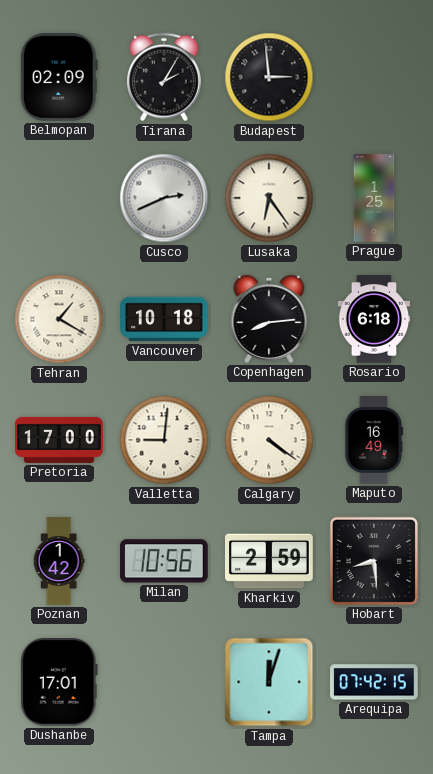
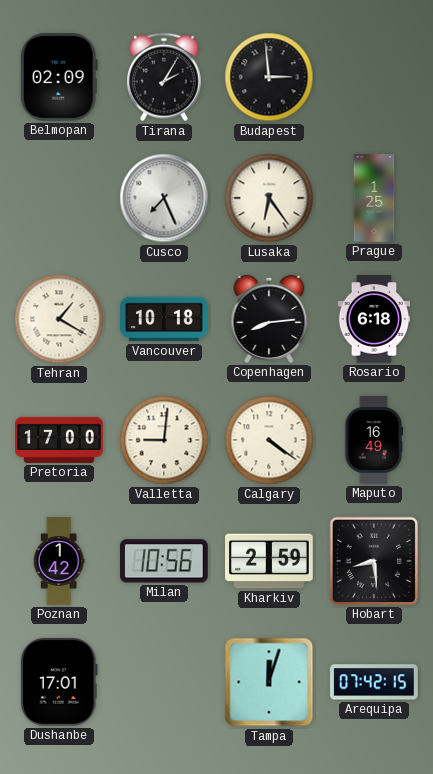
Cusco: 2:41 -> 7:26 (164, 198)
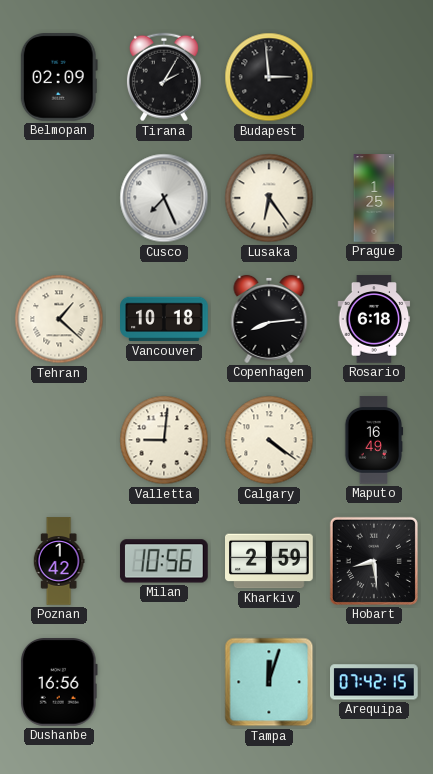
Tehran: 1:20 -> 1:22 (59, 319)
Pretoria: 17:00 -> none (59, 440)
Dushanbe: 17:01 -> 16:56 (59, 683)
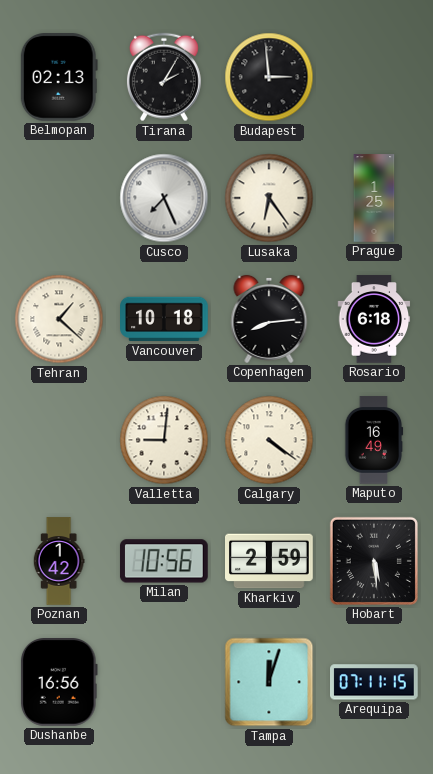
Belmopan: 02:09 -> 02:13 (59, 78)
Hobart: 8:29 -> 5:29 (374, 561)
Arequipa: 07:42 -> 07:11 (375, 682)
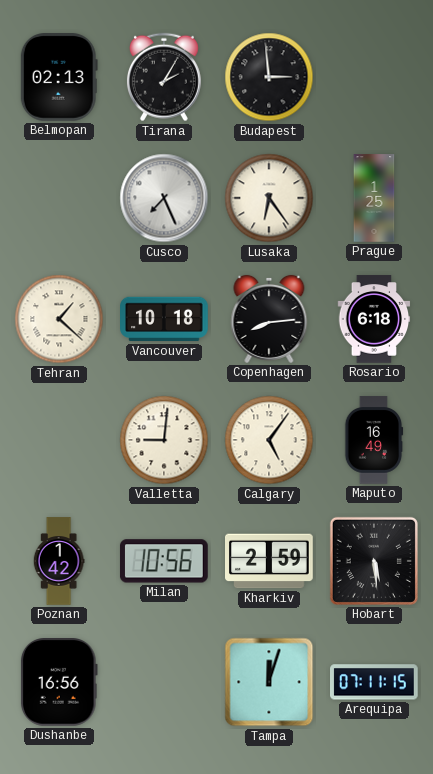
Calgary: 4:21 -> 5:06 (269, 440)
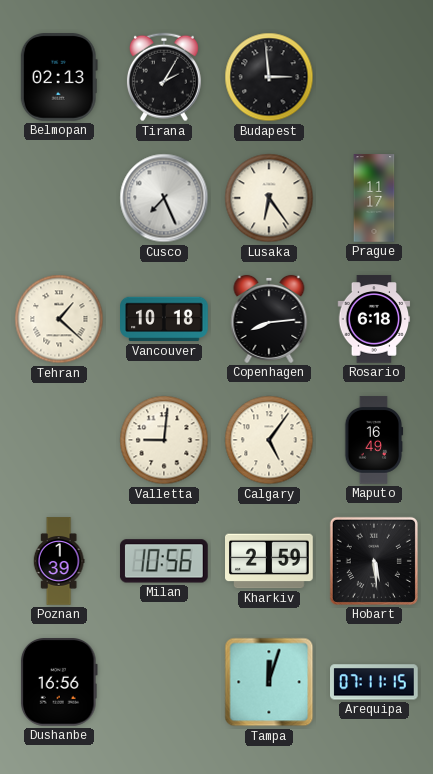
Prague: 1:25 -> 11:17 (374, 198)
Poznan: 1:42 -> 1:39 (59, 561)
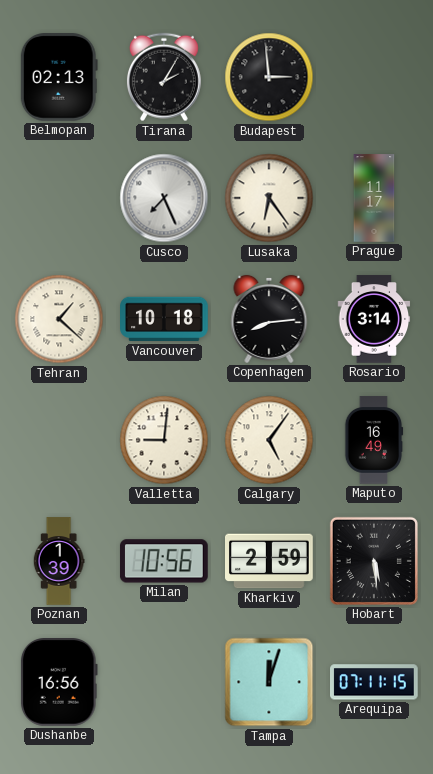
Rosario: 6:18 -> 3:14 (374, 319)
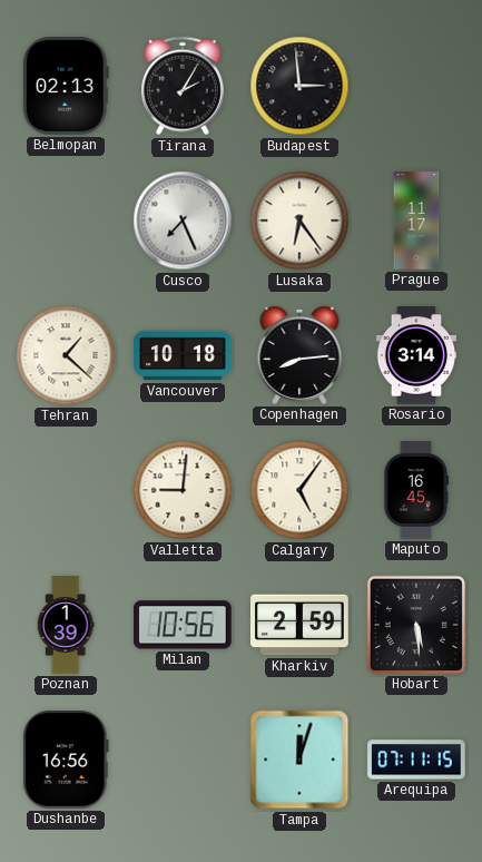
Maputo: 16:49 -> 16:45 (416, 490)
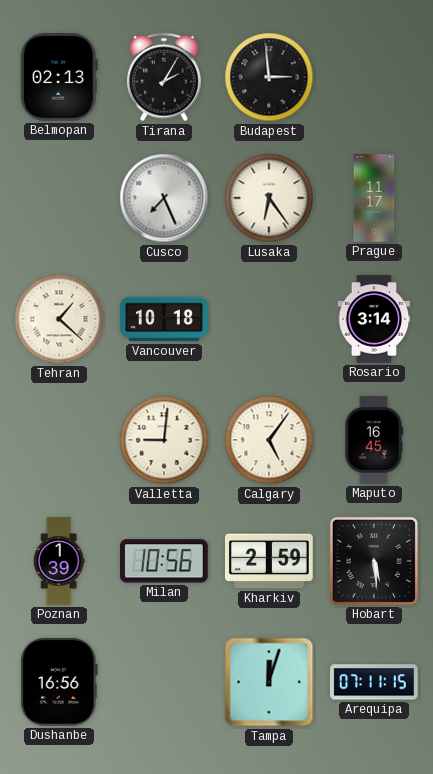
Copenhagen: 8:14 -> none (299, 355)
